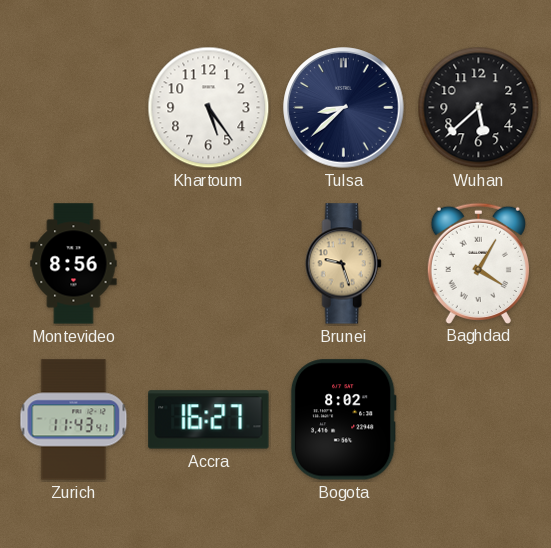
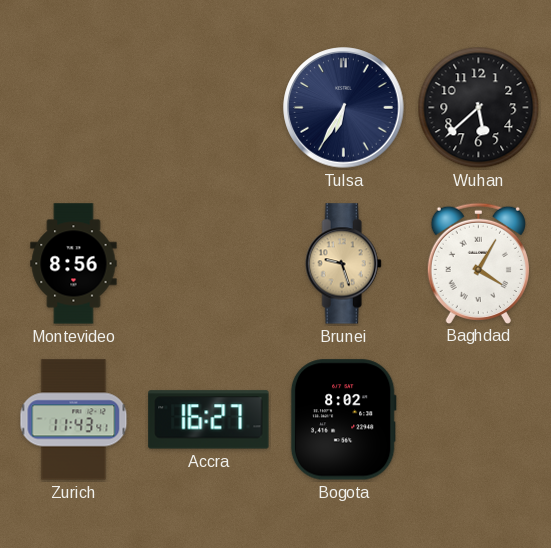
Khartoum: 5:24 -> none (209, 108)
Tulsa: 8:38 -> 6:35 (344, 108)
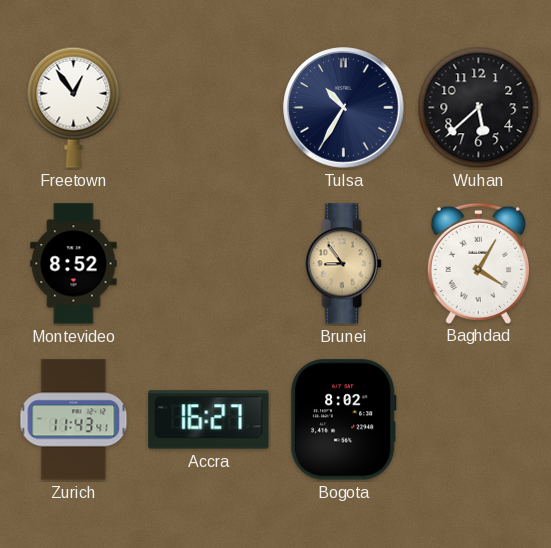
Freetown: none -> 12:54 (74, 107)
Tulsa: 6:35 -> 10:35 (344, 108)
Montevideo: 8:56 -> 8:52 (74, 264)
Brunei: 9:27 -> 8:54 (343, 264)
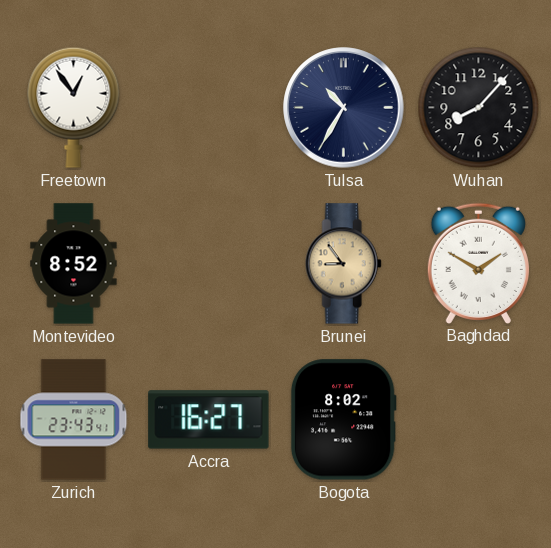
Wuhan: 5:38 -> 8:07 (479, 108)
Baghdad: 4:05 -> 1:50 (478, 263)
Zurich: 11:43 -> 23:43 (74, 420)
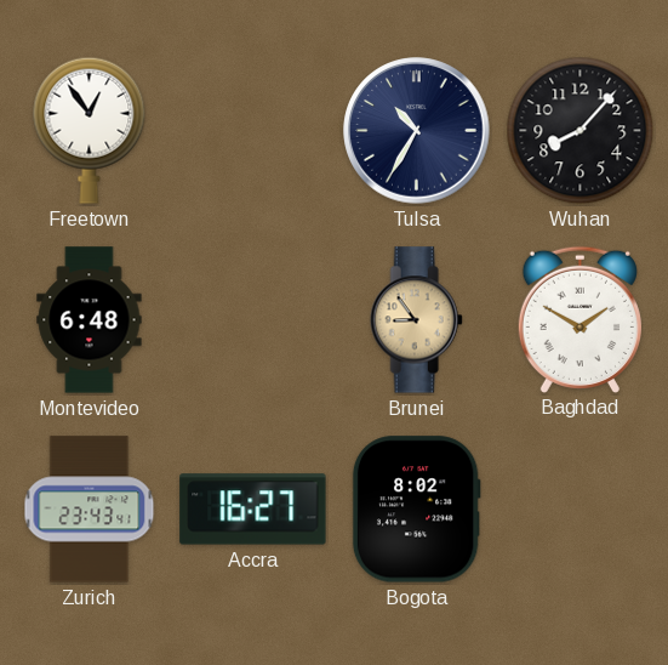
Montevideo: 8:52 -> 6:48 (90, 320)
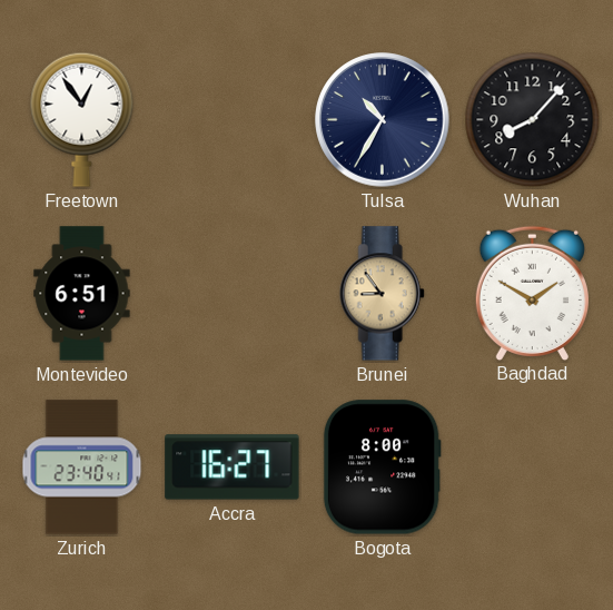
Montevideo: 6:48 -> 6:51 (82, 294)
Zurich: 23:43 -> 23:40 (82, 468)
Bogota: 8:02 -> 8:00 (382, 468)
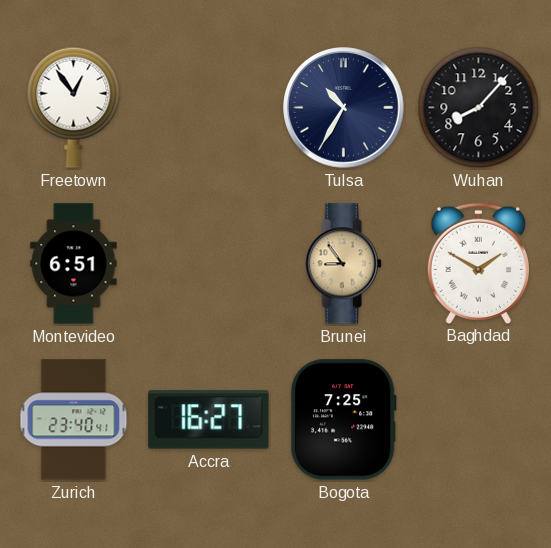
Bogota: 8:00 -> 7:25 (343, 420)
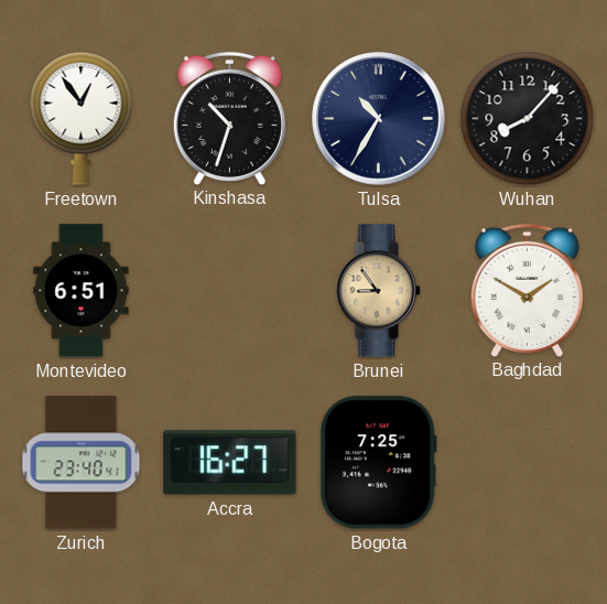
Kinshasa: none -> 10:33 (229, 118)
